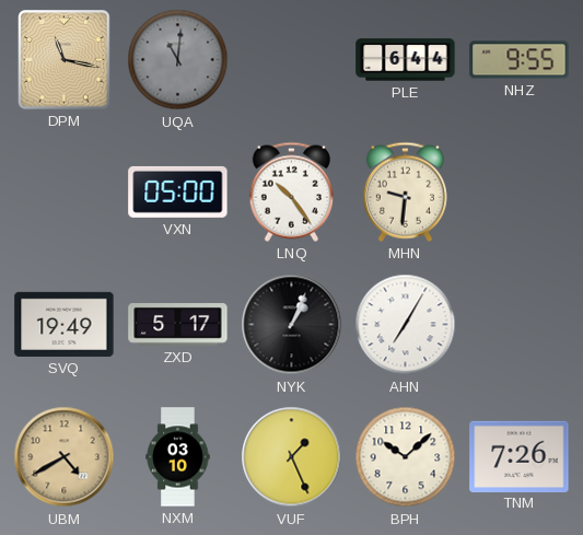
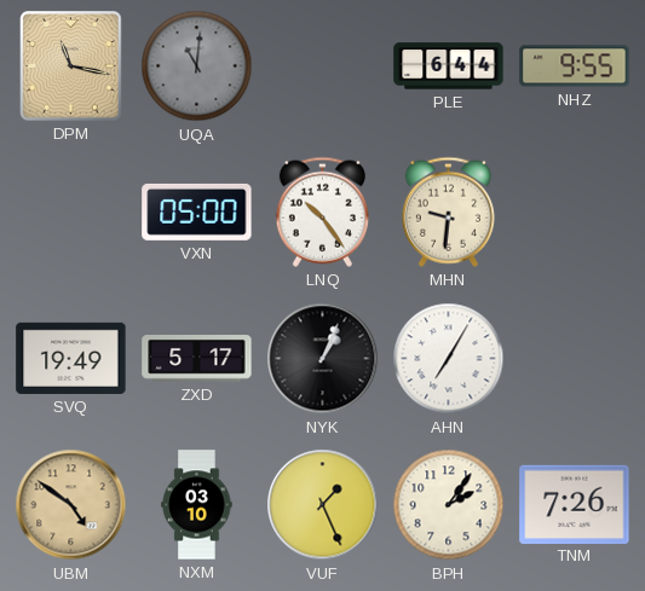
UBM: 4:40 -> 4:51 (71, 505)
BPH: 10:08 -> 2:06 (449, 505)
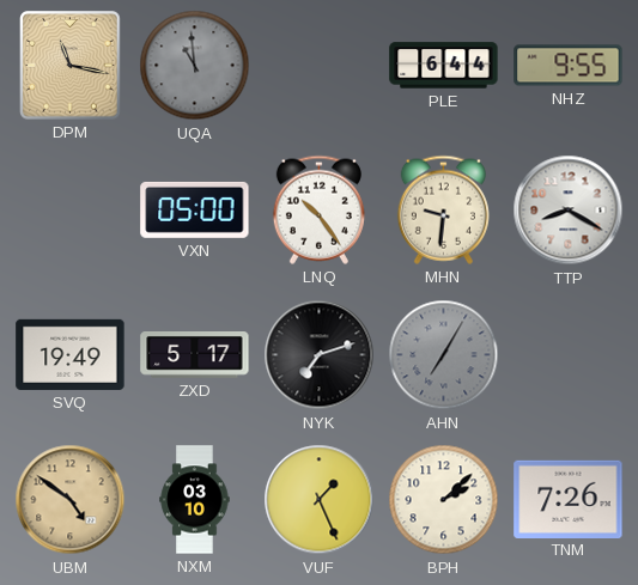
UQA: 11:01 -> 10:59 (195, 66)
TTP: none -> 8:20 (569, 211)
NYK: 1:04 -> 7:12 (320, 355)
AHN dial: white -> grey (444, 355)
BPH: 2:06 -> 2:08 (444, 500)
